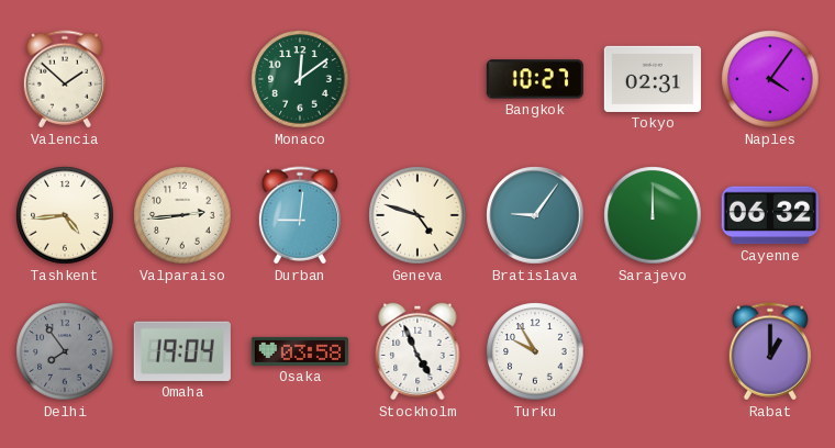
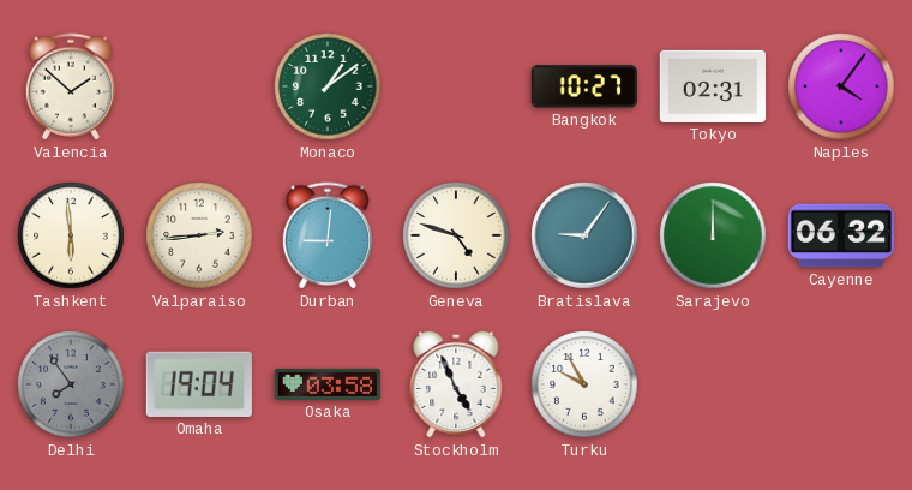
Monaco: 12:09 -> 1:09 (328, 86)
Tashkent: 4:44 -> 5:59 (71, 235)
Rabat: 1:00 -> none (770, 351)
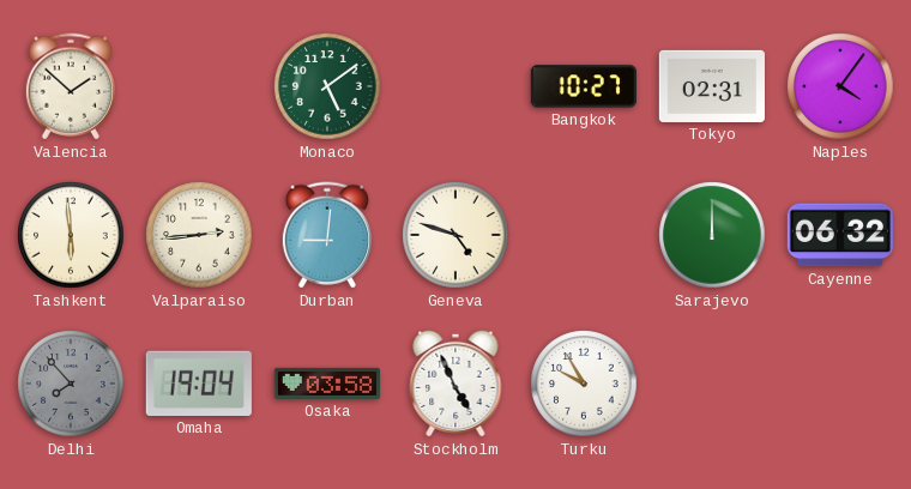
Monaco: 1:09 -> 5:09 (327, 86)
Bratislava: 9:06 -> none (584, 235)
Delhi: 7:54 -> 7:53 (71, 384)
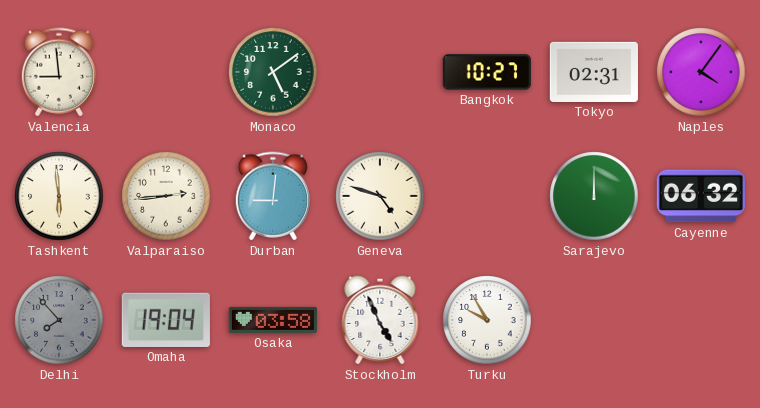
Valencia: 1:52 -> 8:59 (59, 72)
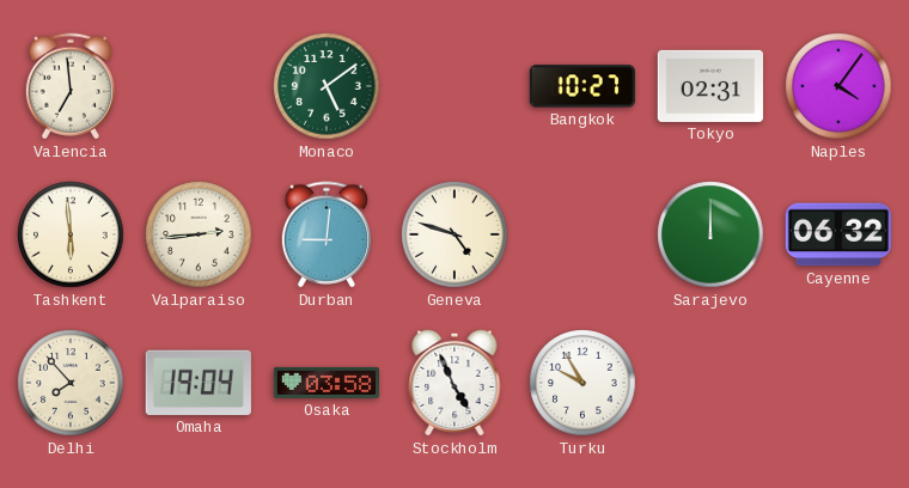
Valencia: 8:59 -> 6:59 (71, 86)
Delhi dial: grey -> cream (71, 383)
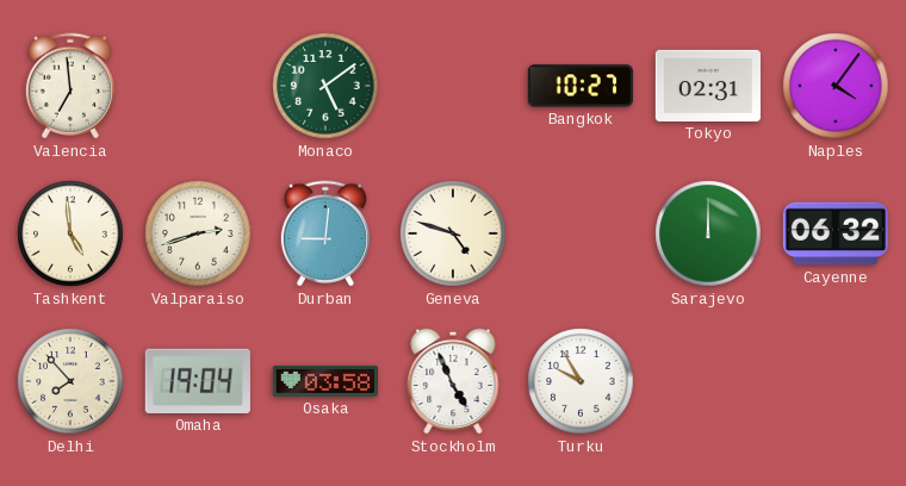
Tashkent: 5:59 -> 4:59 (70, 233)
Valparaiso: 2:44 -> 2:42 (198, 233)
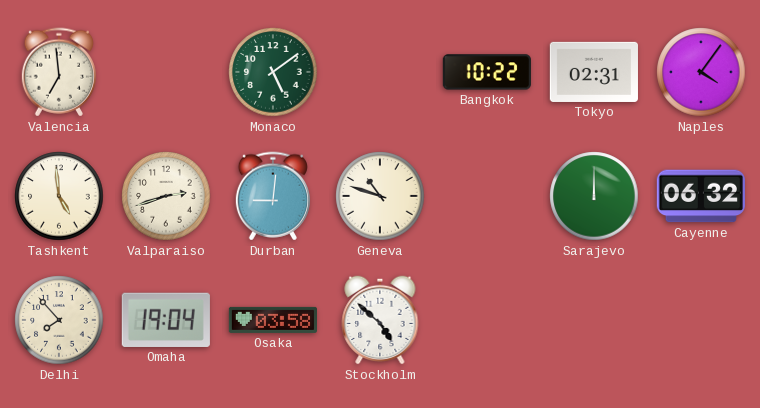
Bangkok: 10:27 -> 10:22 (487, 72)
Geneva: 4:48 -> 10:48 (380, 196)
Stockholm: 4:56 -> 4:52 (380, 320)
Turku: 9:55 -> none (581, 381)
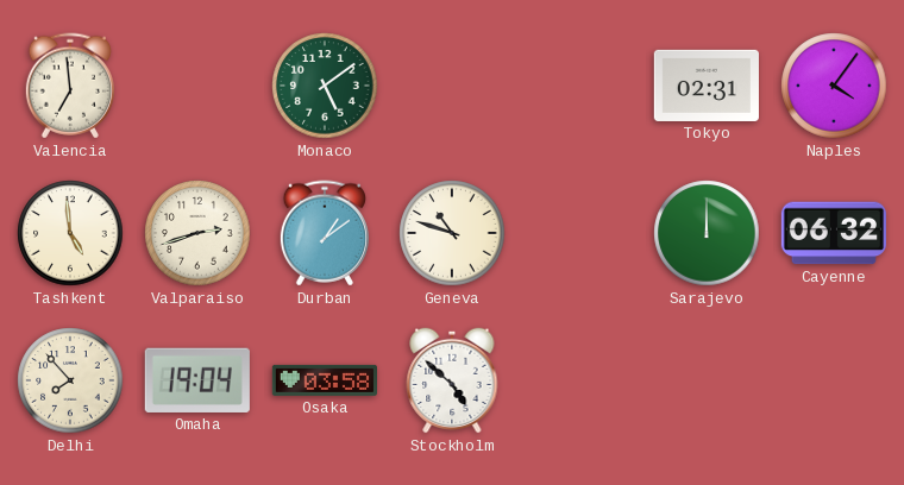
Bangkok: 10:22 -> none (487, 72)
Durban: 9:01 -> 1:09 (325, 233)
